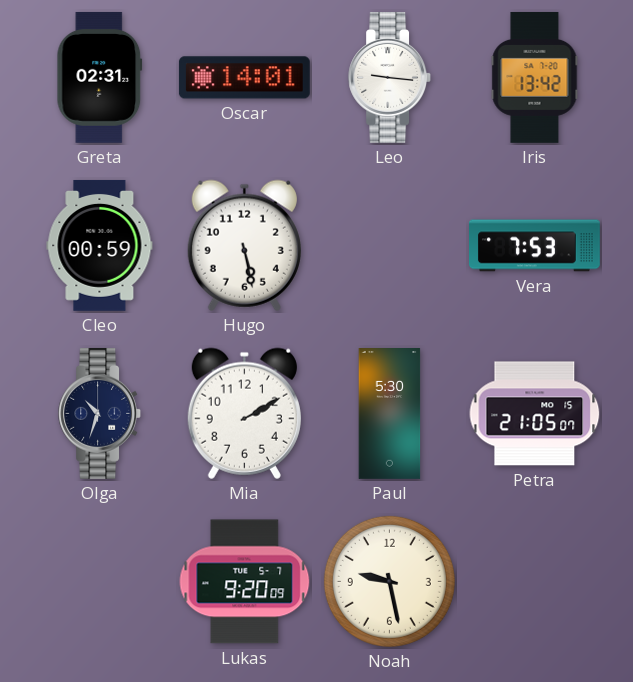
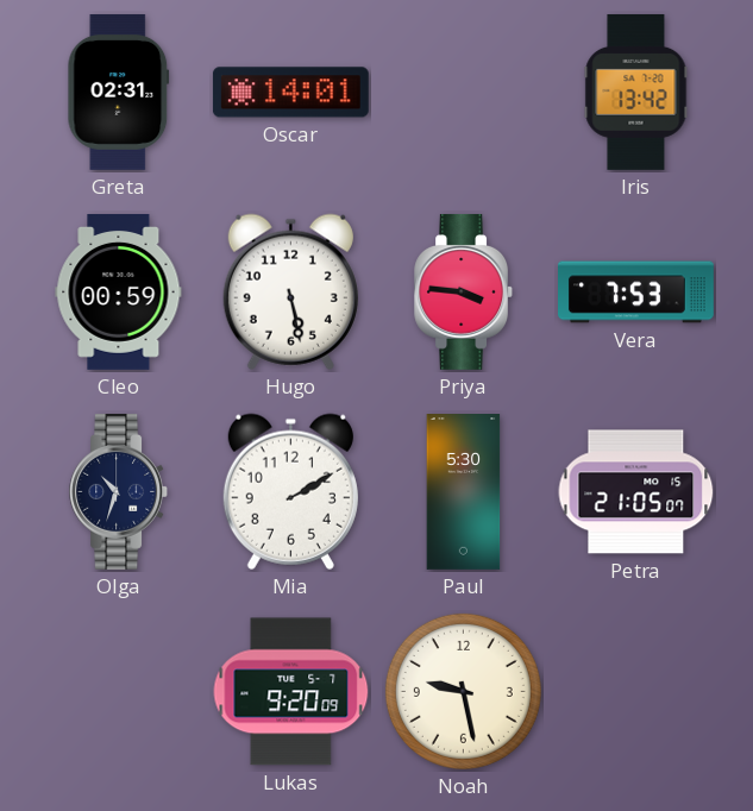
Leo: 9:16 -> none (390, 77)
Priya: none -> 3:46 (464, 291)
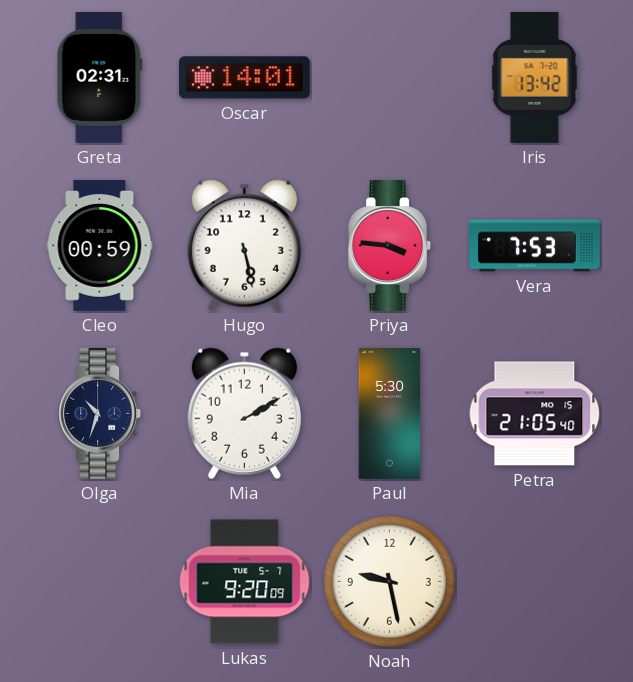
Petra: 21:05:07 -> 21:05:40 (535, 414)
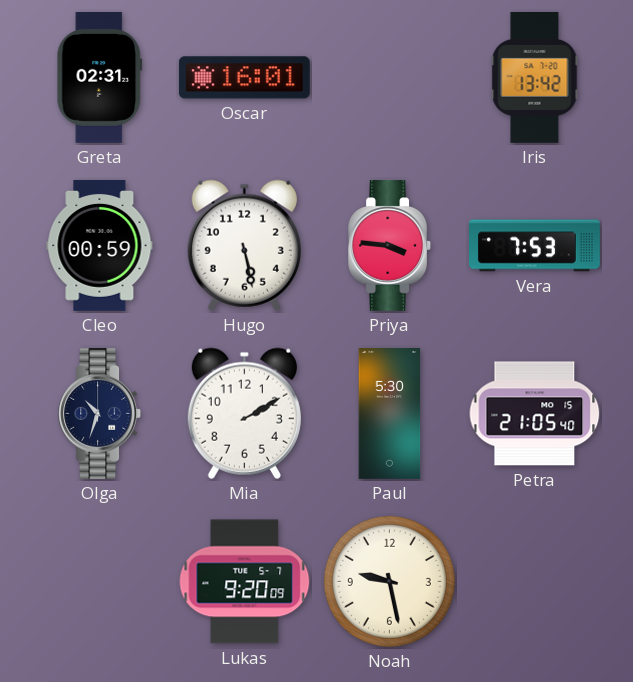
Oscar: 14:01 -> 16:01 (244, 78)
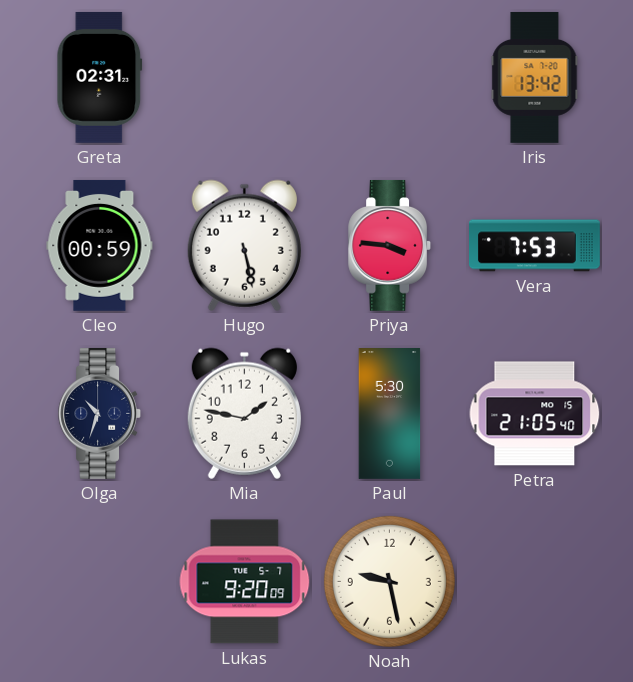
Oscar: 16:01 -> none (244, 78)
Mia: 2:10 -> 1:47 (244, 413)
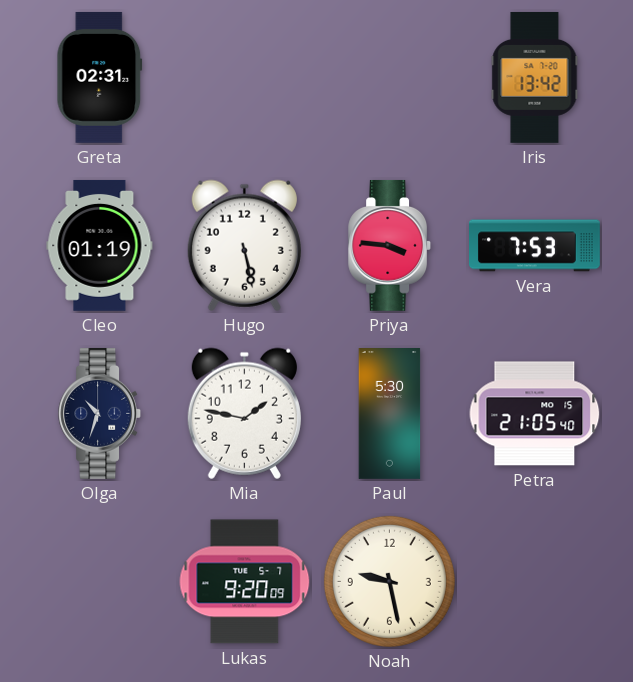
Cleo: 00:59 -> 01:19 (100, 245)
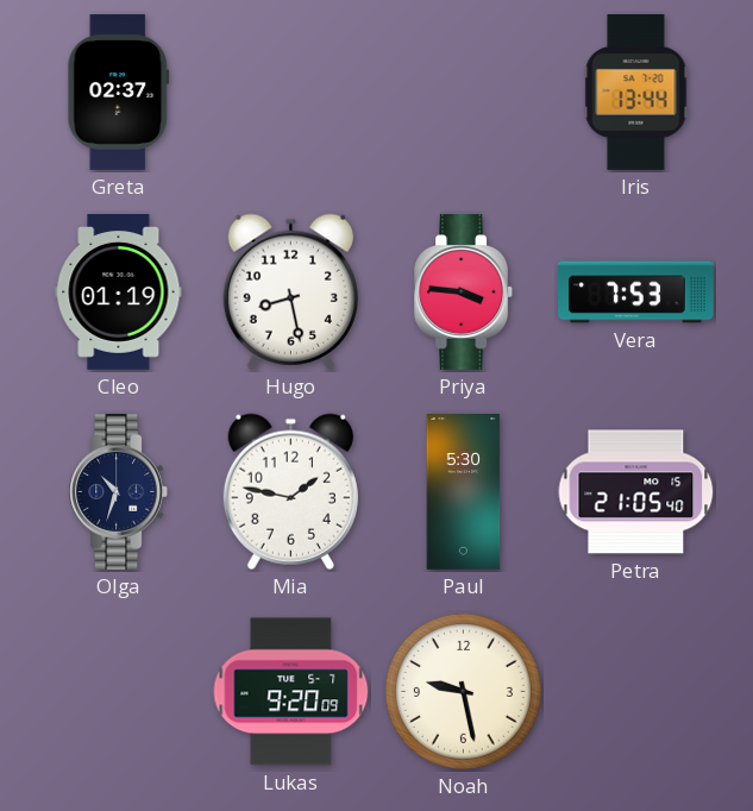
Greta: 02:31 -> 02:37 (119, 92)
Iris: 13:42 -> 13:44 (636, 92)
Hugo: 5:28 -> 8:28 (290, 291)
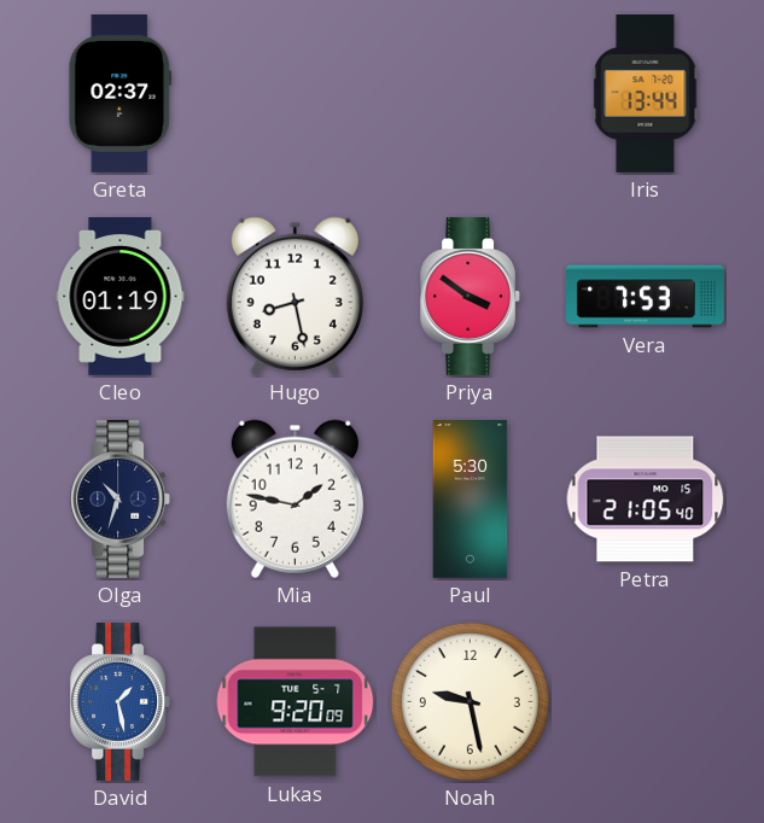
Priya: 3:46 -> 3:51 (471, 296)
David: none -> 1:28 (121, 701)
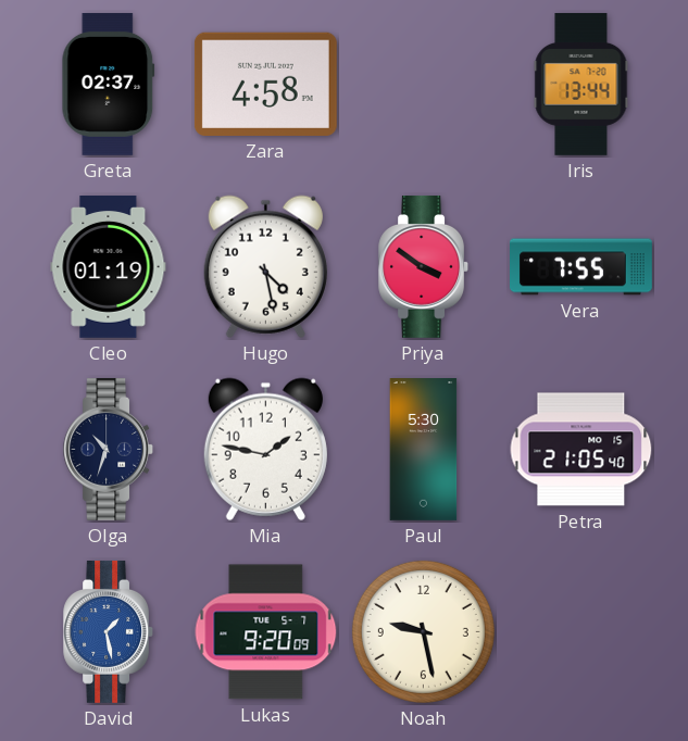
Zara: none -> 4:58 (265, 84)
Hugo: 8:28 -> 4:28 (265, 266)
Vera: 7:53 -> 7:55 (581, 267)
